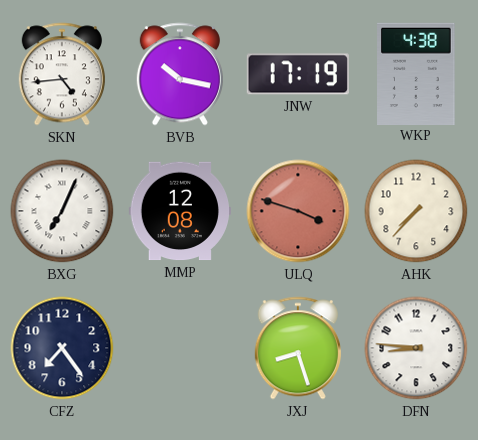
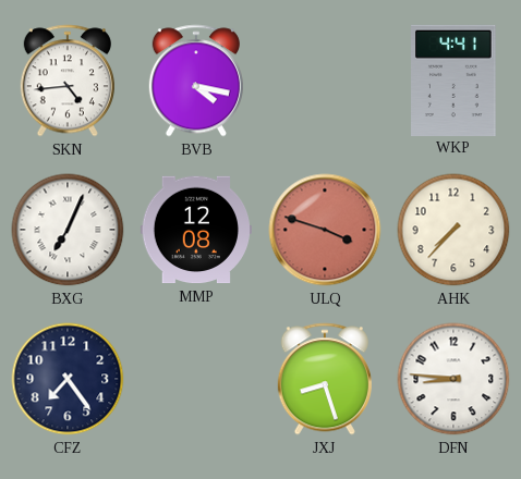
BVB: 10:17 -> 4:17 (196, 81)
JNW: 17:19 -> none (297, 74)
WKP: 4:38 -> 4:41 (453, 79)
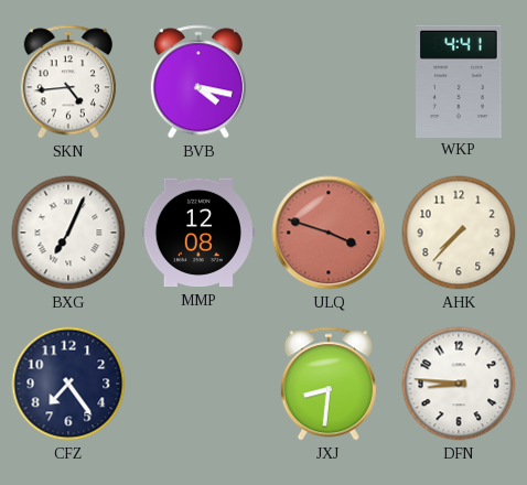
JXJ: 8:27 -> 8:31 (329, 384)
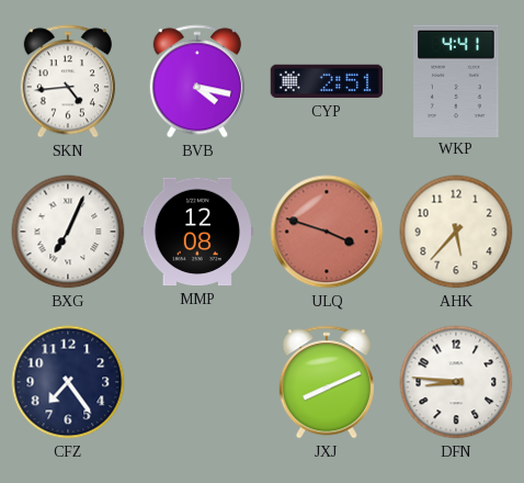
CYP: none -> 2:51 (327, 81)
AHK: 7:37 -> 5:37 (456, 232)
JXJ: 8:31 -> 8:11 (327, 382)
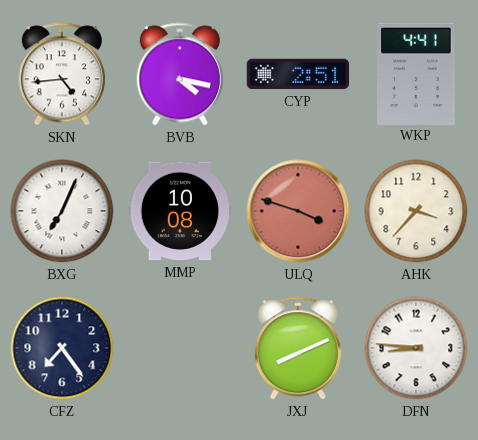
MMP: 12:08 -> 10:08 (179, 211)
AHK: 5:37 -> 3:37 (416, 211)
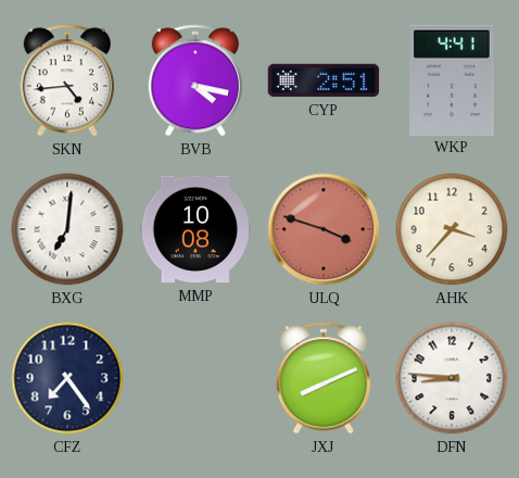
BXG: 7:04 -> 7:01 (67, 229)
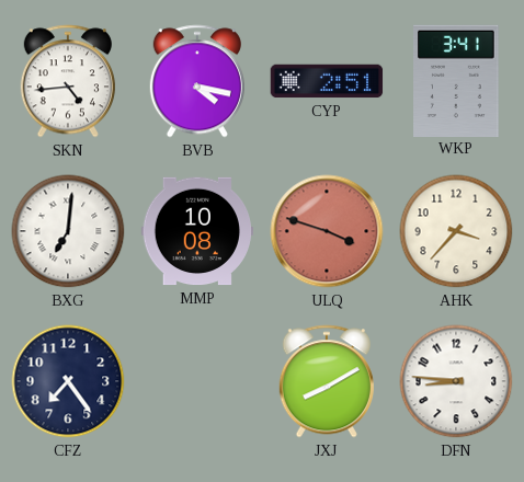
WKP: 4:41 -> 3:41 (456, 80)
JXJ: 8:11 -> 8:10 (327, 381)
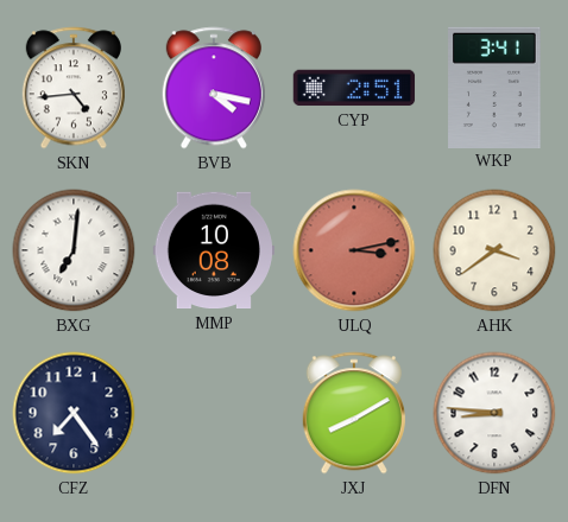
ULQ: 3:48 -> 3:13 (354, 250)
AHK: 3:37 -> 3:39 (494, 250)
